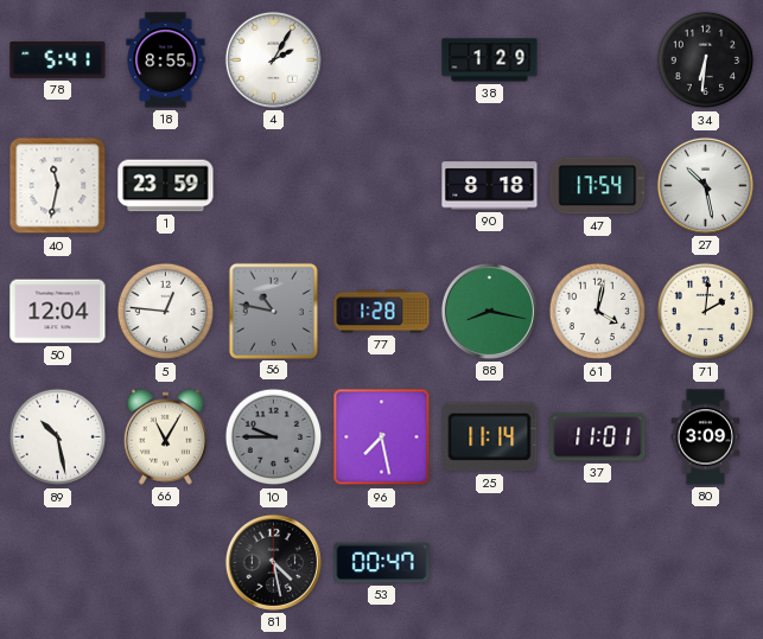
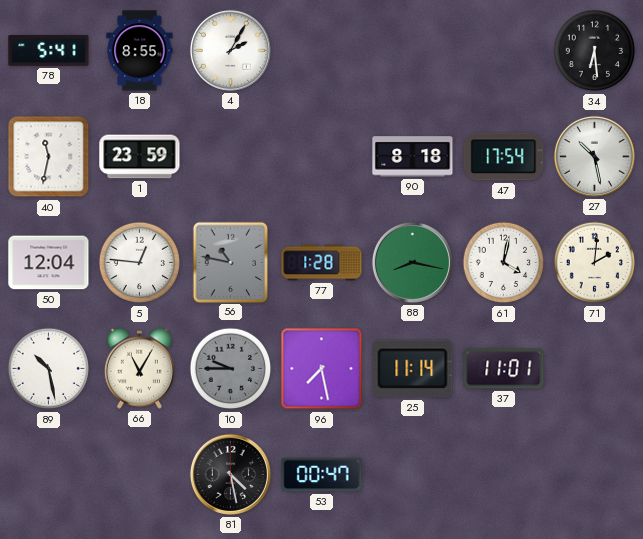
38: 1:29 -> none (490, 60)
34: 6:31 -> 6:29 (595, 51)
80: 3:09 -> none (706, 437)
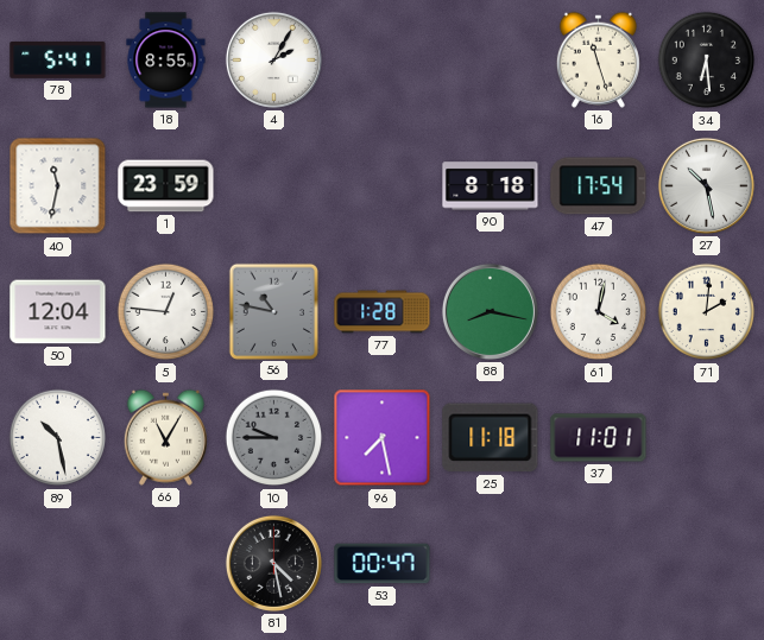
16: none -> 11:27 (598, 59)
25: 11:14 -> 11:18 (491, 438)
